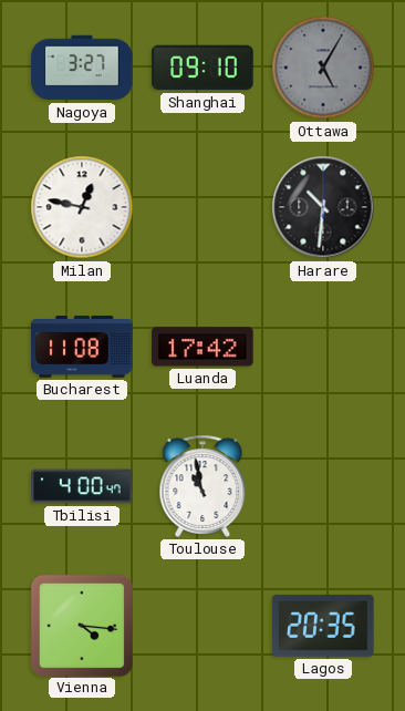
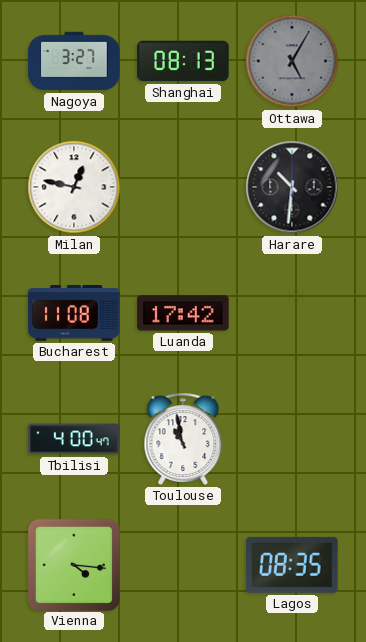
Shanghai: 09:10 -> 08:13 (183, 61)
Lagos: 20:35 -> 08:35 (292, 565)
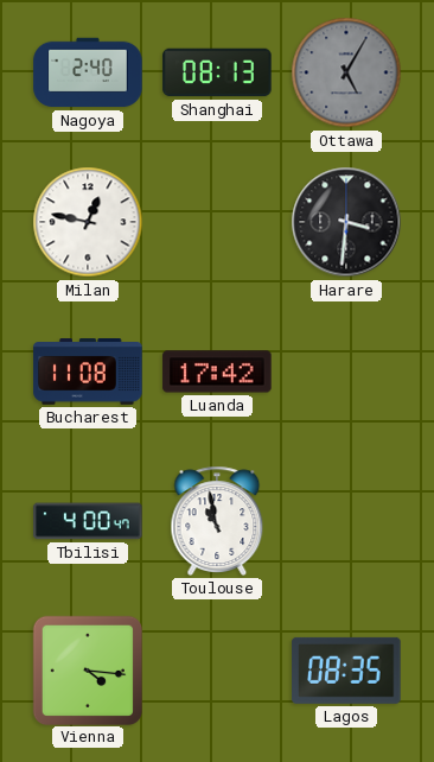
Nagoya: 3:27 -> 2:40 (88, 72)
Harare: 10:31 -> 3:31 (346, 222)
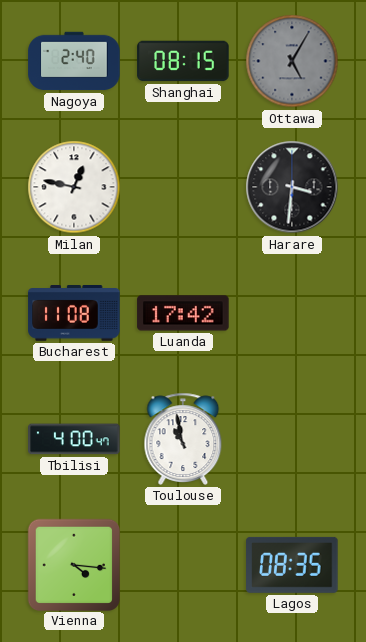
Shanghai: 08:13 -> 08:15 (183, 61)
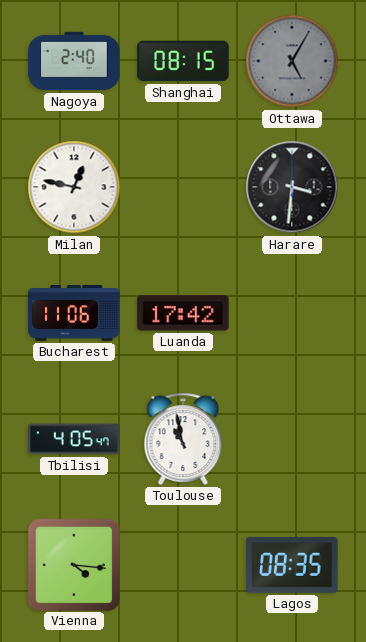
Bucharest: 11:08 -> 11:06 (74, 314)
Tbilisi: 4:00 -> 4:05 (74, 439)
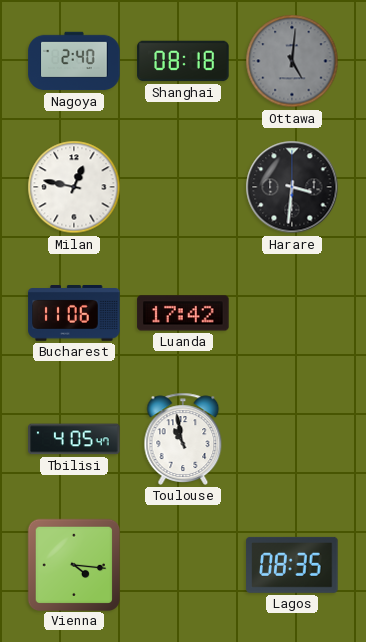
Shanghai: 08:15 -> 08:18 (183, 61)
Ottawa: 5:05 -> 5:01 (292, 61)
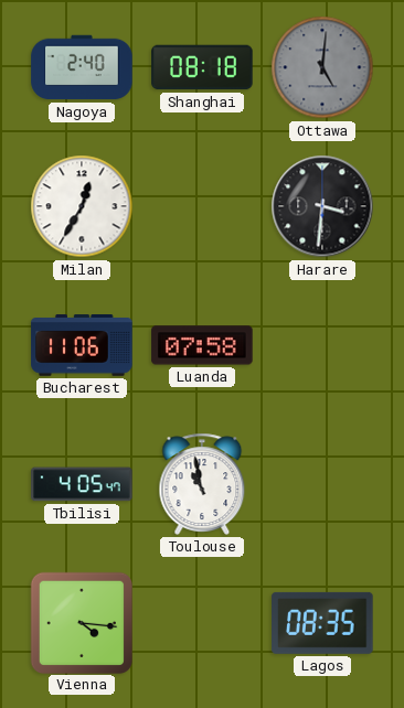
Milan: 12:47 -> 12:35 (82, 206)
Luanda: 17:42 -> 07:58 (202, 345)
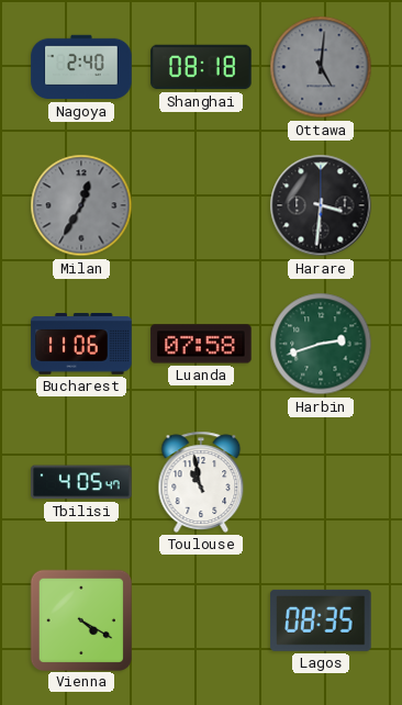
Milan dial: white -> grey (81, 205)
Harbin: none -> 2:42 (321, 344)
Vienna: 4:16 -> 4:20 (80, 619)
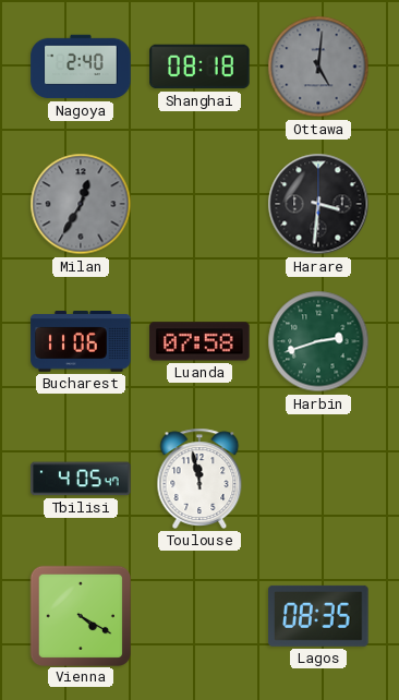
Toulouse: 10:58 -> 11:58 (199, 479)
